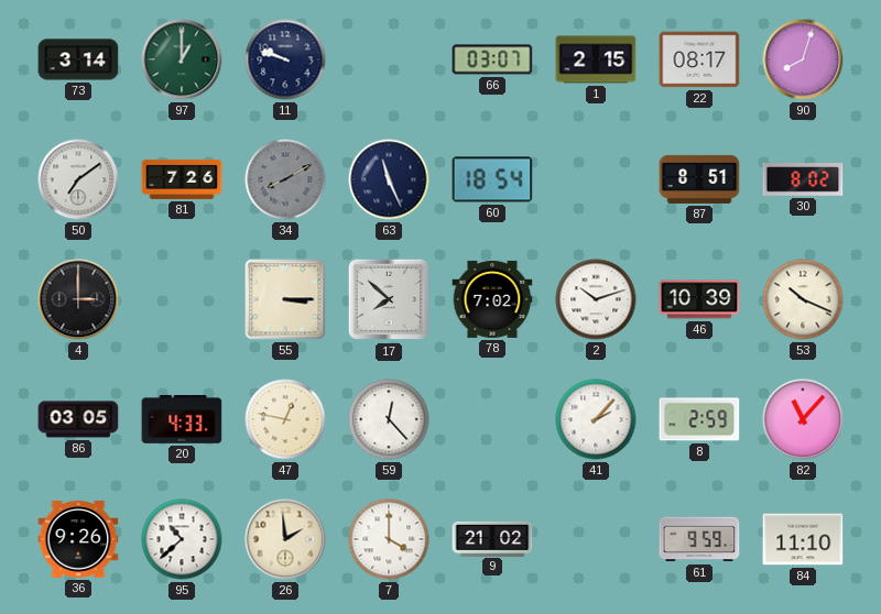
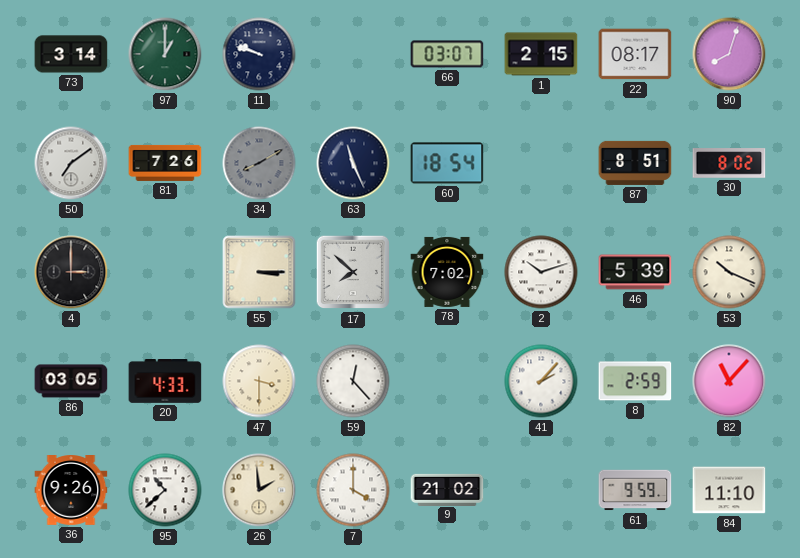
46: 10:39 -> 5:39 (635, 272)
47: 12:47 -> 3:30 (259, 381)
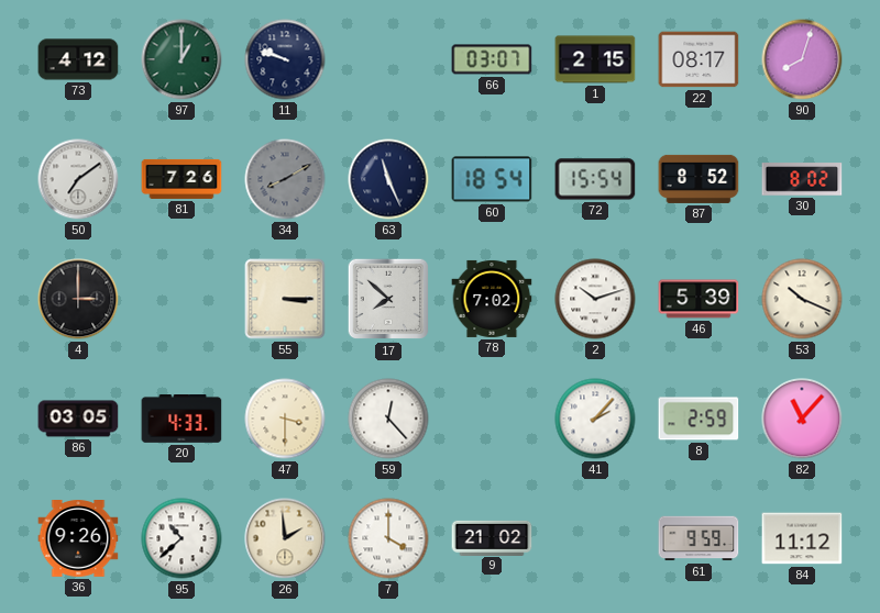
73: 3:14 -> 4:12 (78, 59)
72: none -> 15:54 (595, 179)
87: 8:51 -> 8:52 (698, 179)
84: 11:10 -> 11:12 (802, 538)
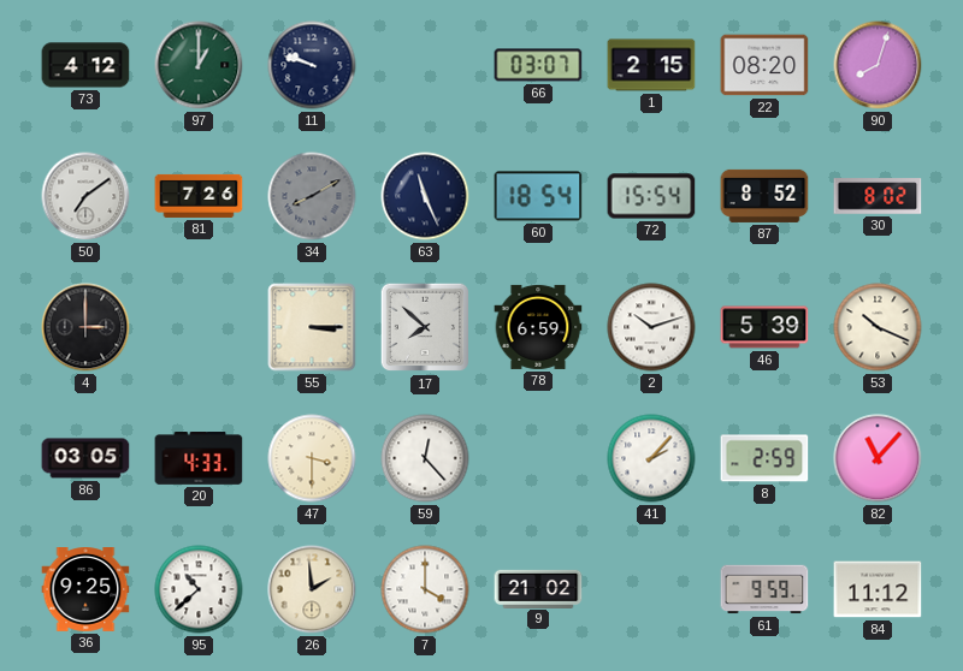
22: 08:17 -> 08:20 (764, 65)
78: 7:02 -> 6:59 (538, 327)
36: 9:26 -> 9:25 (85, 590)
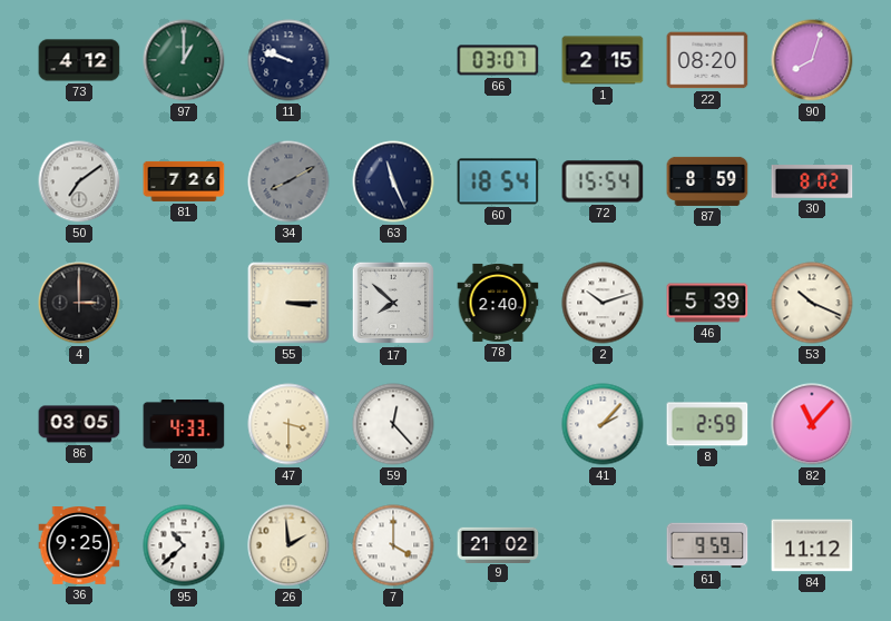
87: 8:52 -> 8:59 (707, 181)
78: 6:59 -> 2:40 (498, 303)
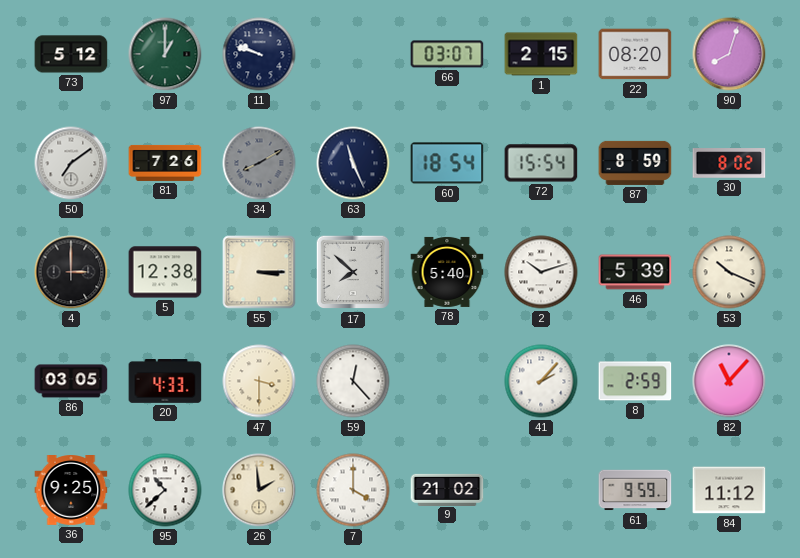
73: 4:12 -> 5:12 (71, 54)
5: none -> 12:38 (165, 272)
78: 2:40 -> 5:40 (447, 272)
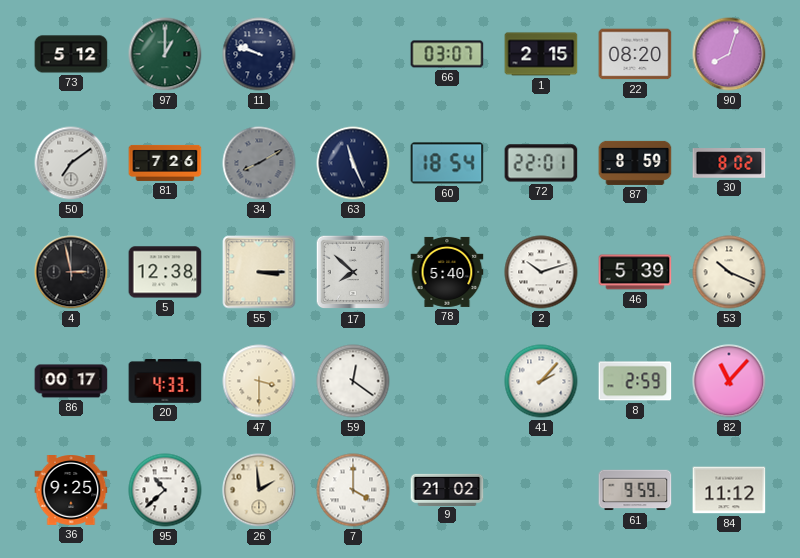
72: 15:54 -> 22:01 (541, 163)
4: 3:00 -> 2:58 (71, 272)
86: 03:05 -> 00:17 (71, 381)
59: 12:23 -> 12:21 (353, 381)
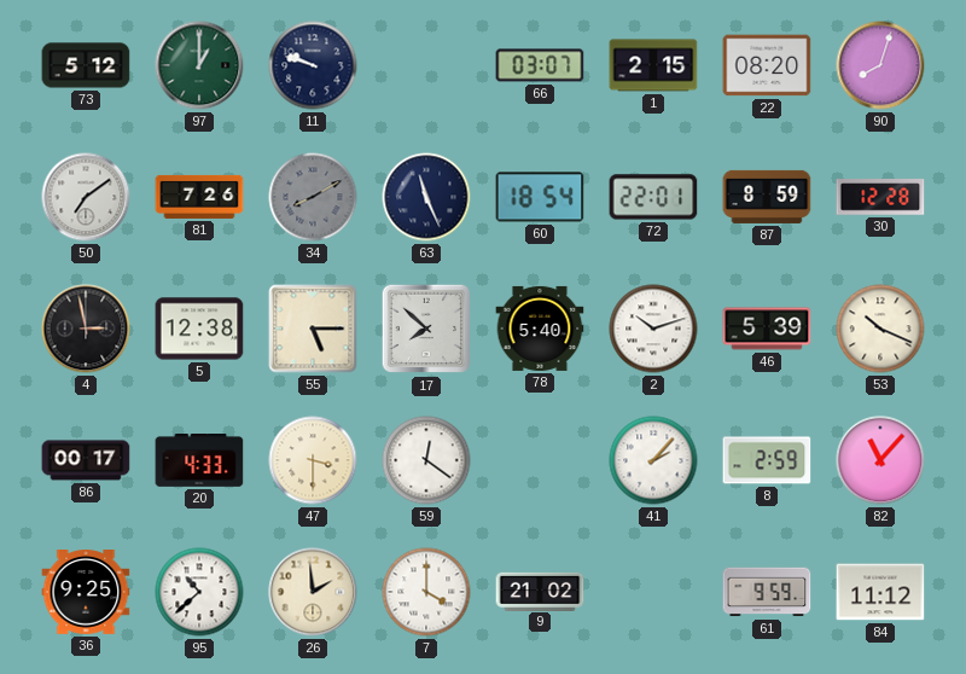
30: 8:02 -> 12:28 (880, 197)
55: 3:15 -> 5:15 (313, 329)
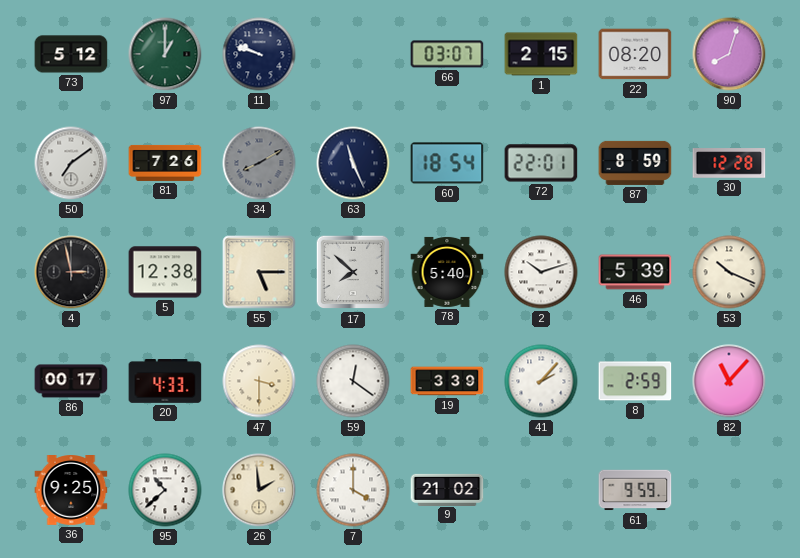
19: none -> 3:39 (447, 381)
84: 11:12 -> none (880, 592)
